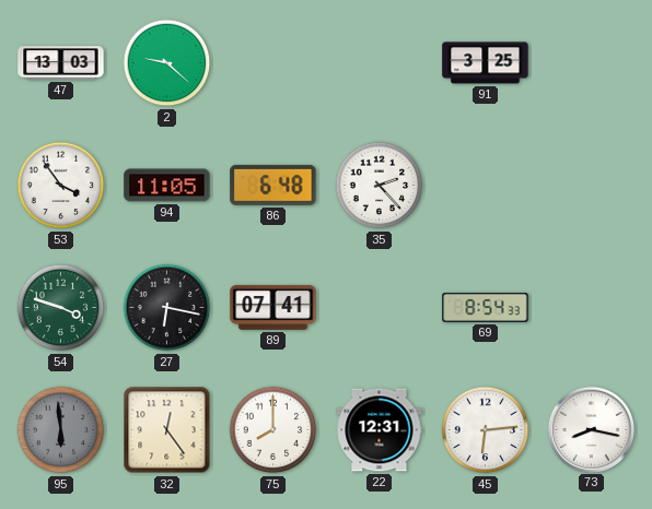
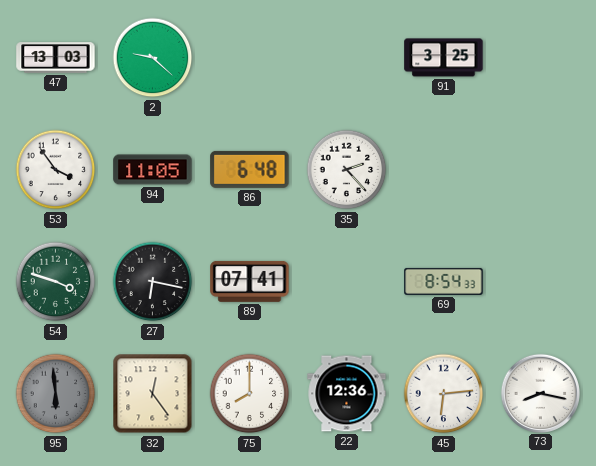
22: 12:31 -> 12:36 (347, 394)
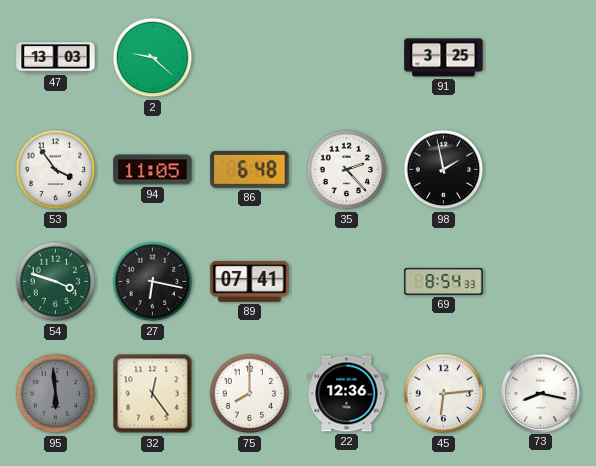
98: none -> 1:58 (444, 170)
